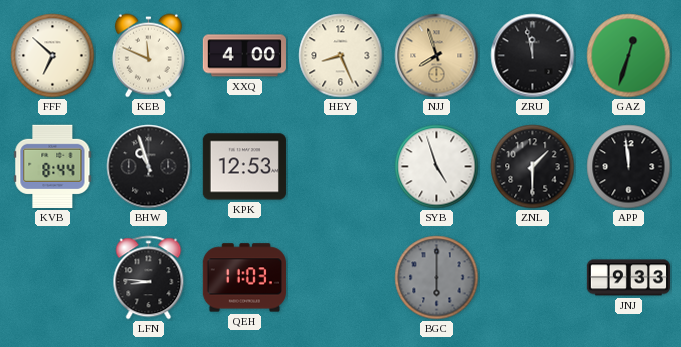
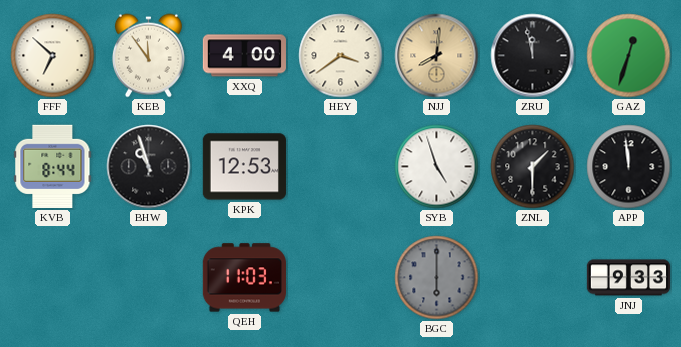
KEB: 11:49 -> 11:54 (148, 56)
HEY: 8:26 -> 3:39 (341, 56)
NJJ: 7:57 -> 8:01 (437, 56)
LFN: 8:46 -> none (149, 278)
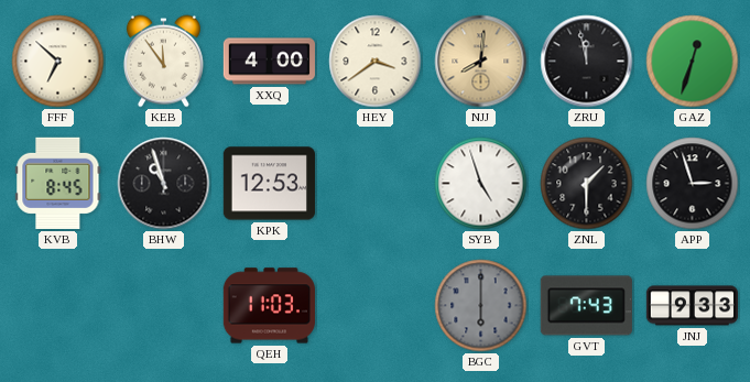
KVB: 8:44 -> 8:45 (58, 183)
APP: 11:59 -> 2:57 (693, 184)
GVT: none -> 7:43 (586, 306)
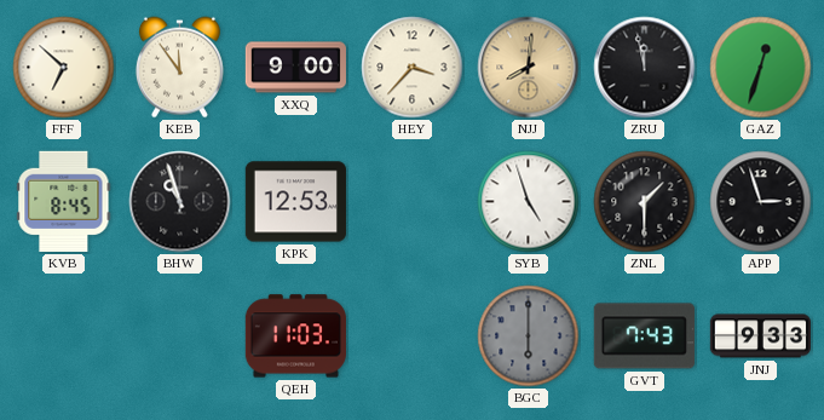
XXQ: 4:00 -> 9:00 (295, 68)
HEY: 3:39 -> 3:37 (413, 68)
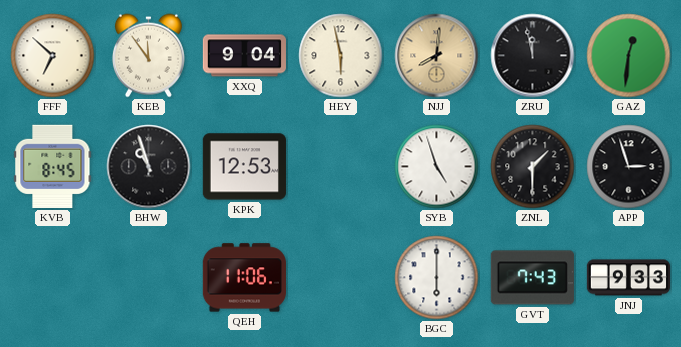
XXQ: 9:00 -> 9:04 (244, 56)
HEY: 3:37 -> 5:58 (341, 56)
GAZ: 12:33 -> 12:31 (629, 56)
QEH: 11:03 -> 11:06 (244, 278)
BGC dial: grey -> white (437, 278)
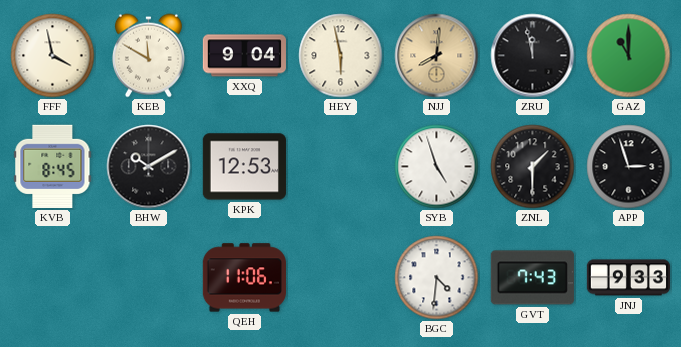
FFF: 6:52 -> 3:58 (53, 56)
KEB: 11:54 -> 11:50 (148, 56)
GAZ: 12:31 -> 11:00 (629, 56)
BHW: 10:57 -> 10:10 (149, 167)
BGC: 6:00 -> 4:31 (437, 278)
